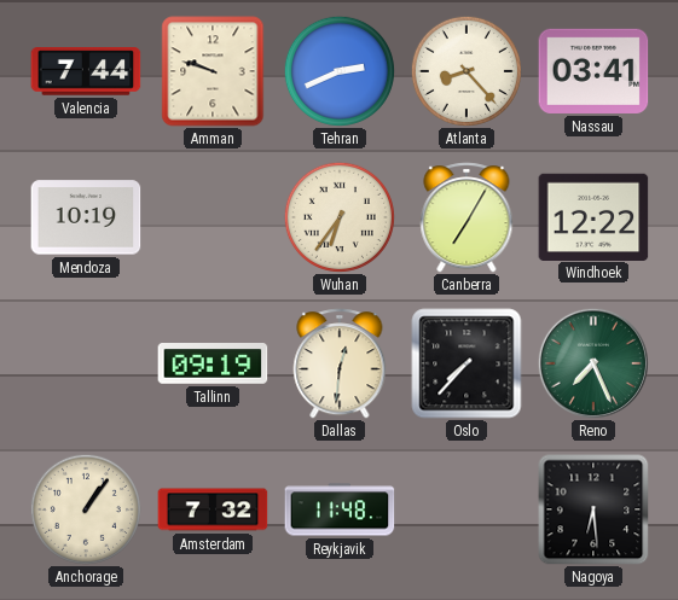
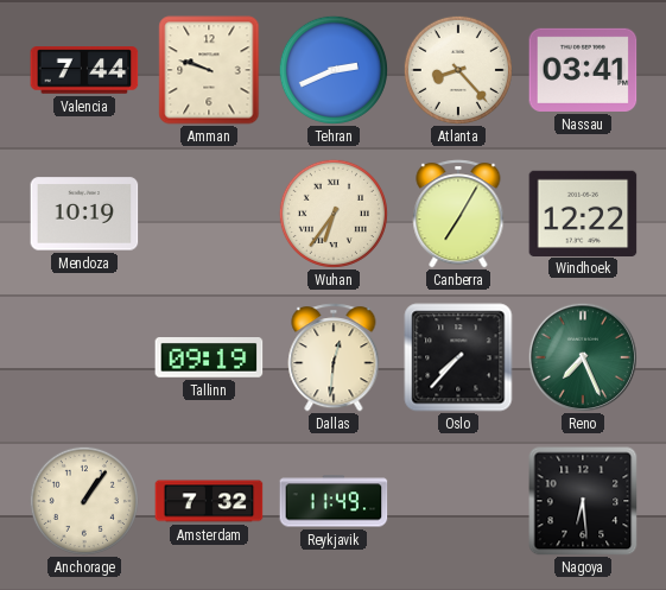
Reykjavik: 11:48 -> 11:49 (334, 501)
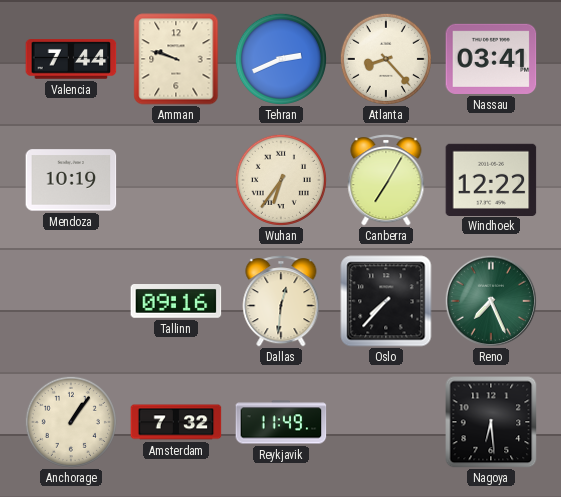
Tallinn: 09:19 -> 09:16 (176, 302)
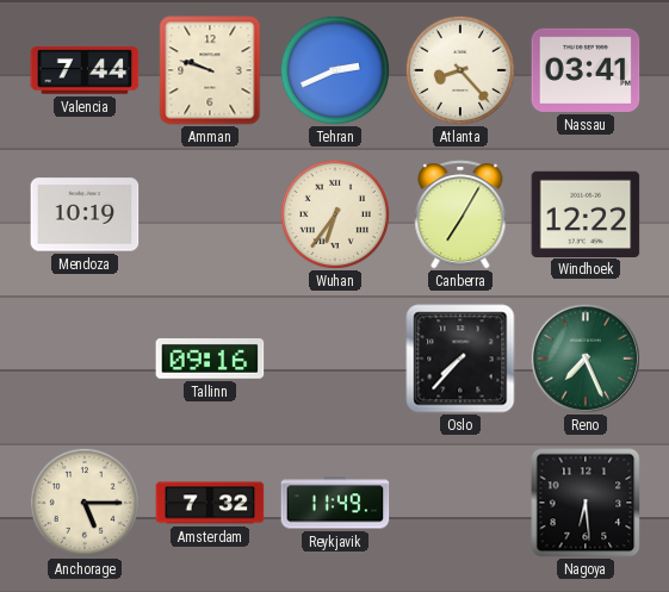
Dallas: 12:31 -> none (281, 301)
Anchorage: 1:06 -> 5:15 (85, 503)
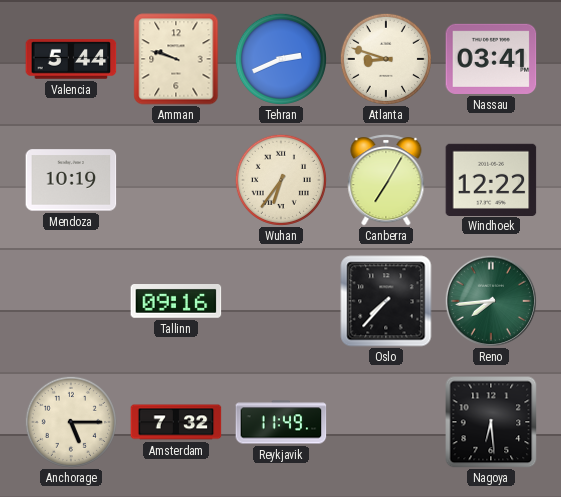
Valencia: 7:44 -> 5:44 (71, 59)
Atlanta: 8:23 -> 8:48 (386, 59)
Reno: 7:26 -> 7:44 (491, 301)
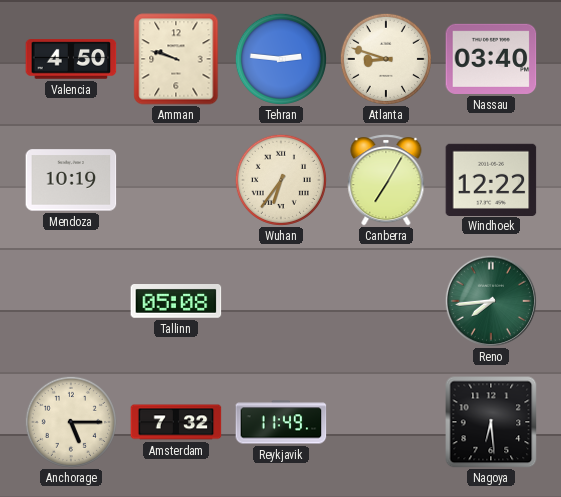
Valencia: 5:44 -> 4:50 (71, 59)
Tehran: 2:41 -> 2:46 (281, 59)
Nassau: 03:41 -> 03:40 (491, 59)
Tallinn: 09:16 -> 05:08 (176, 302)
Oslo: 7:37 -> none (386, 301)
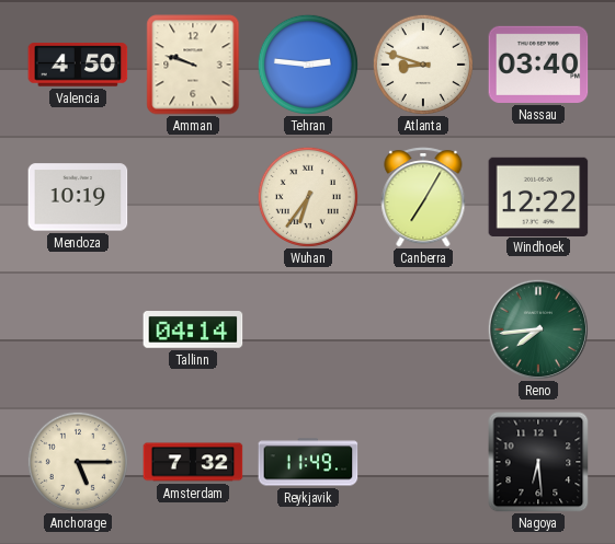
Tallinn: 05:08 -> 04:14 (193, 331)
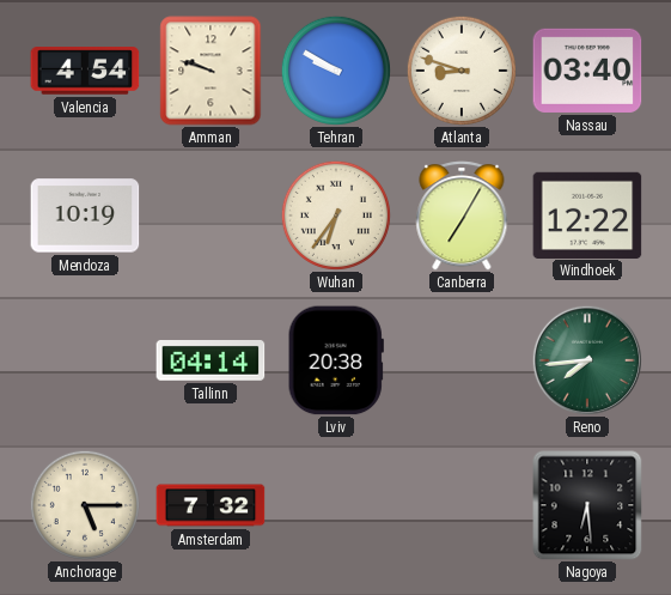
Valencia: 4:50 -> 4:54 (85, 71)
Tehran: 2:46 -> 9:50 (336, 71)
Lviv: none -> 20:38 (336, 360)
Reykjavik: 11:49 -> none (308, 462)
